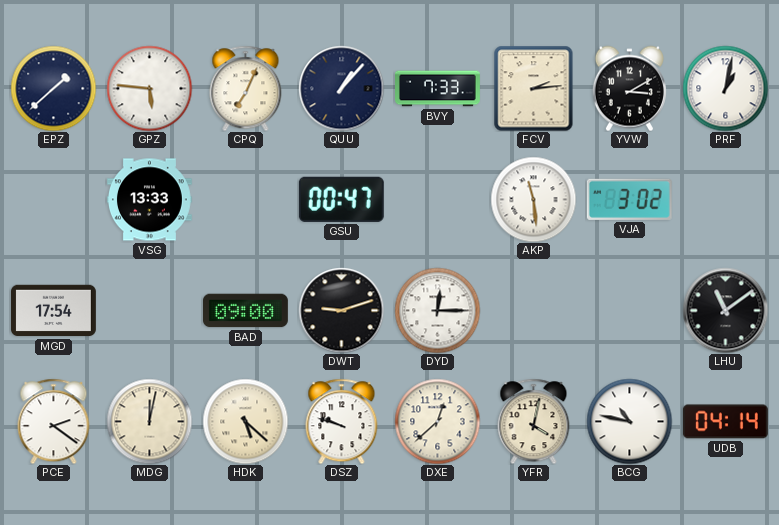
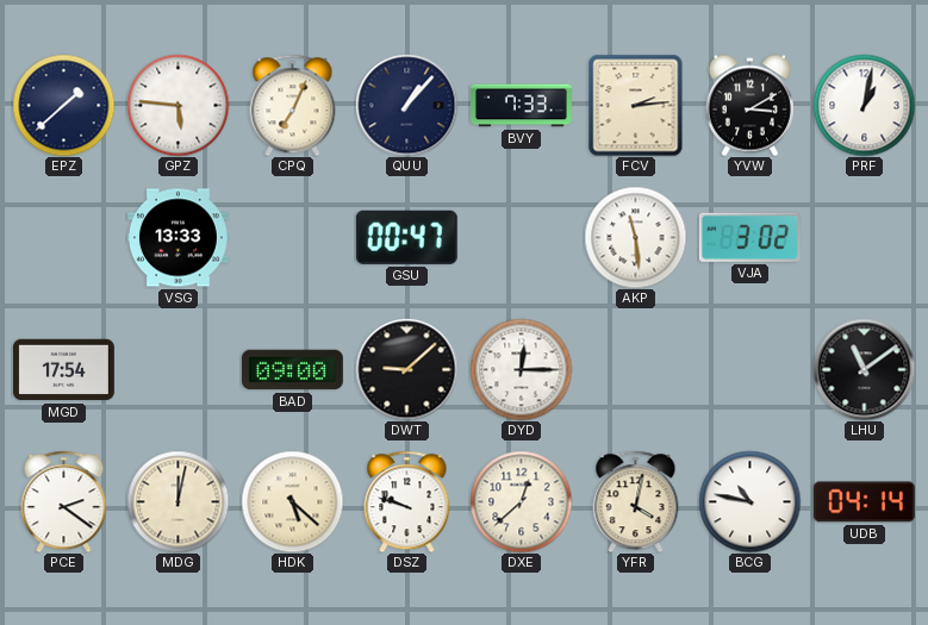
DWT: 9:12 -> 9:08 (406, 369)
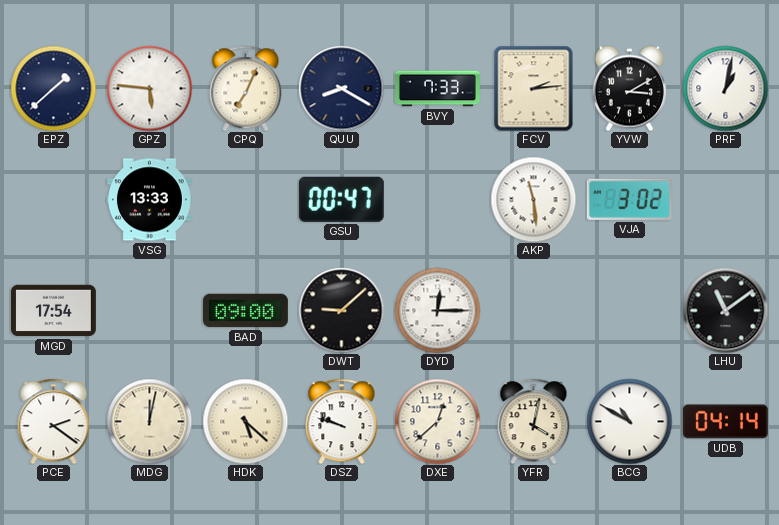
QUU: 1:07 -> 8:20 (341, 88)
BCG: 10:47 -> 10:50 (629, 421)
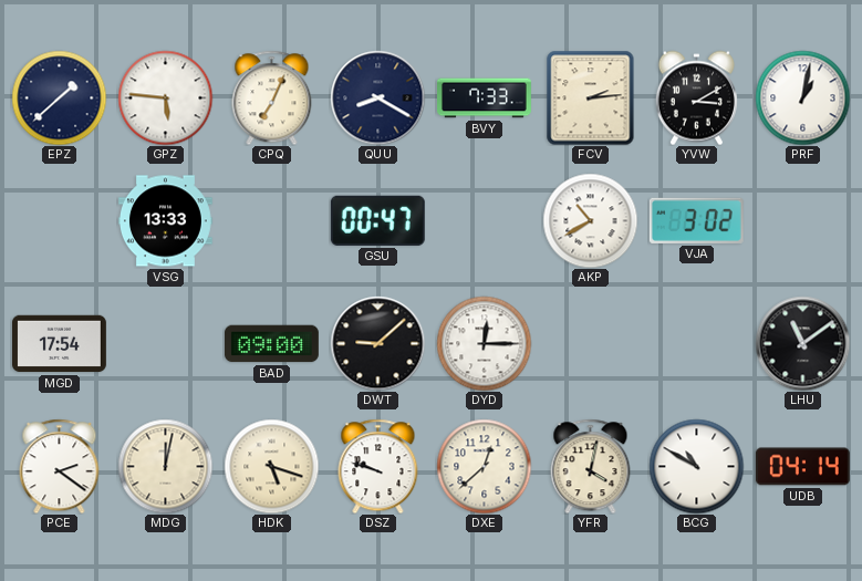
AKP: 11:29 -> 10:40 (590, 220)
HDK: 5:22 -> 5:18 (271, 466)
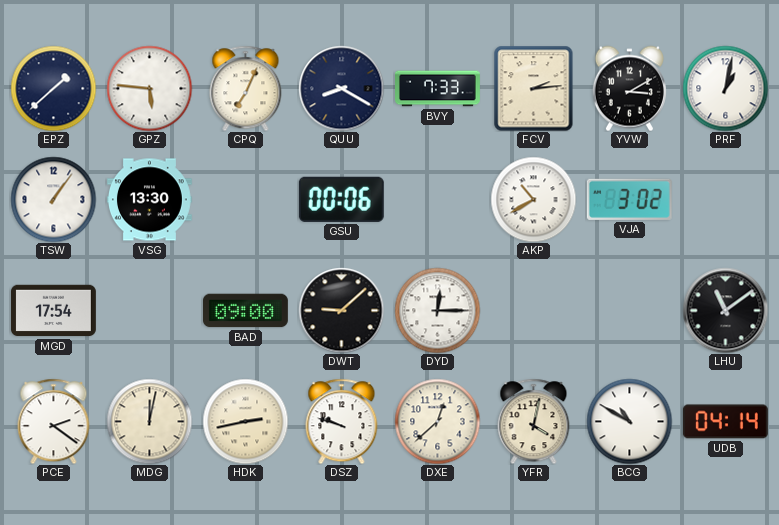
TSW: none -> 1:06 (53, 199)
VSG: 13:33 -> 13:30 (149, 200)
GSU: 00:47 -> 00:06 (341, 199)
HDK: 5:18 -> 2:43 (245, 421)
